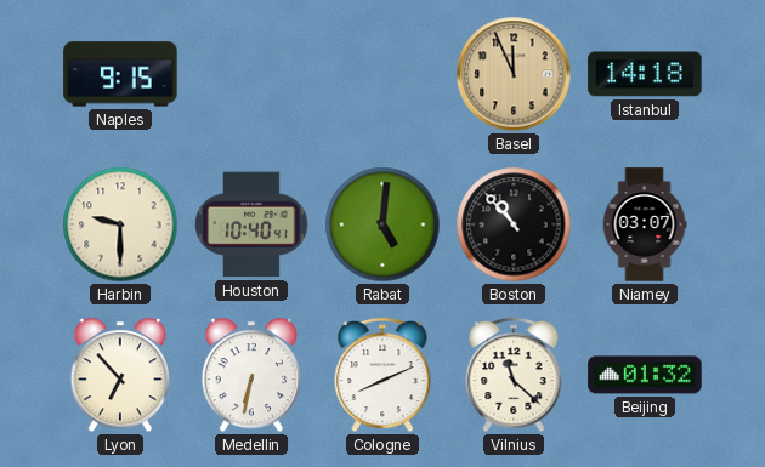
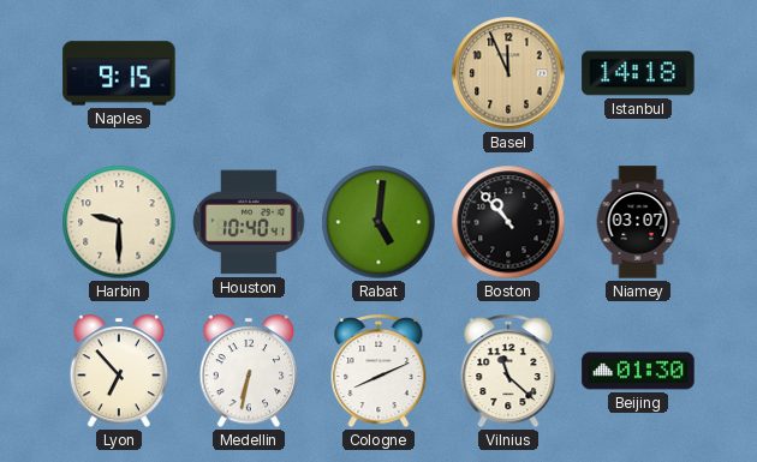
Beijing: 01:32 -> 01:30 (638, 371)
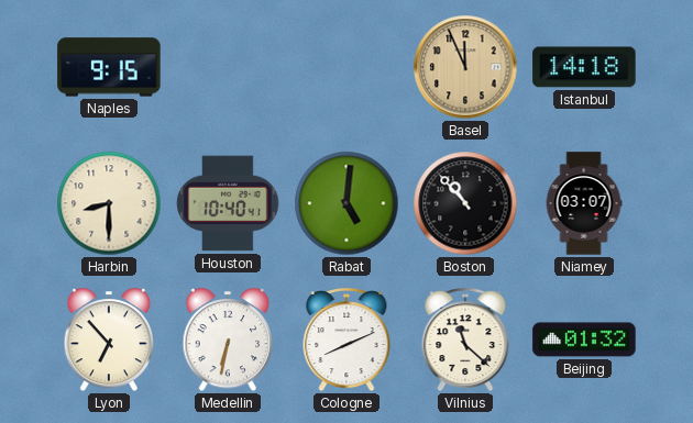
Harbin: 9:30 -> 8:30 (109, 203)
Beijing: 01:30 -> 01:32 (584, 339)
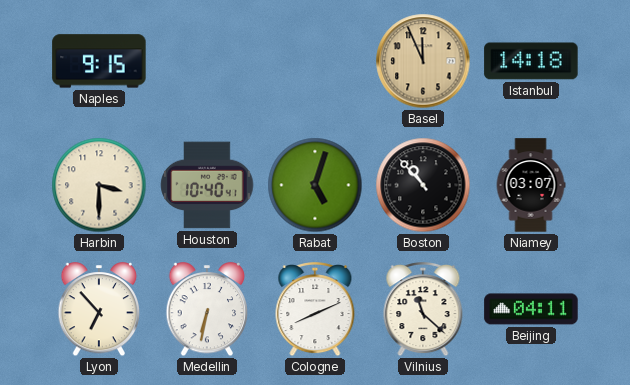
Harbin: 8:30 -> 3:30 (99, 185)
Rabat: 5:01 -> 5:03 (315, 185)
Beijing: 01:32 -> 04:11 (531, 309)
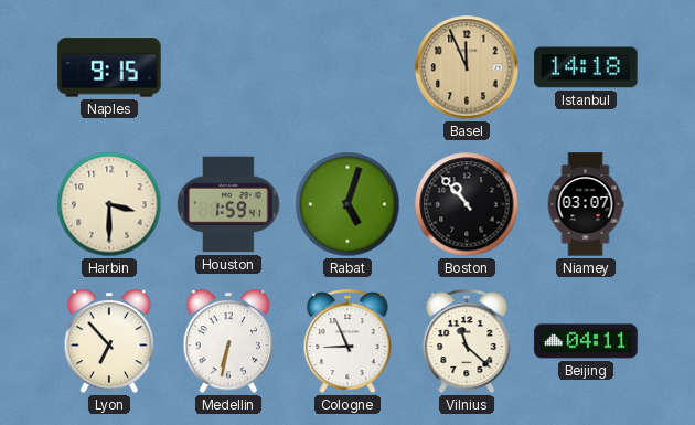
Houston: 10:40 -> 1:59 (228, 204)
Cologne: 8:11 -> 8:56 (347, 342)
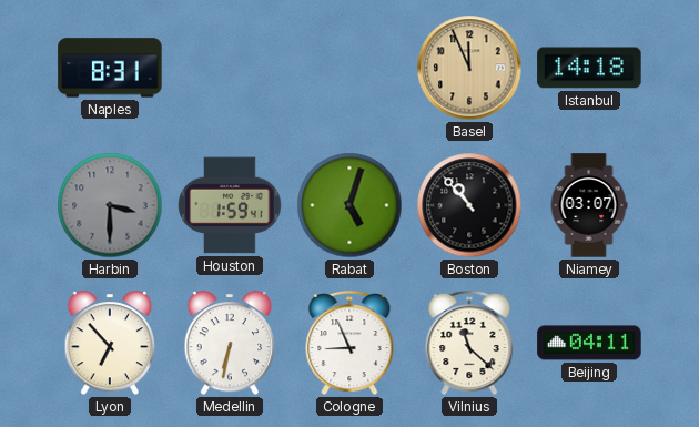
Naples: 9:15 -> 8:31 (110, 68)
Harbin dial: cream -> grey (110, 205)
